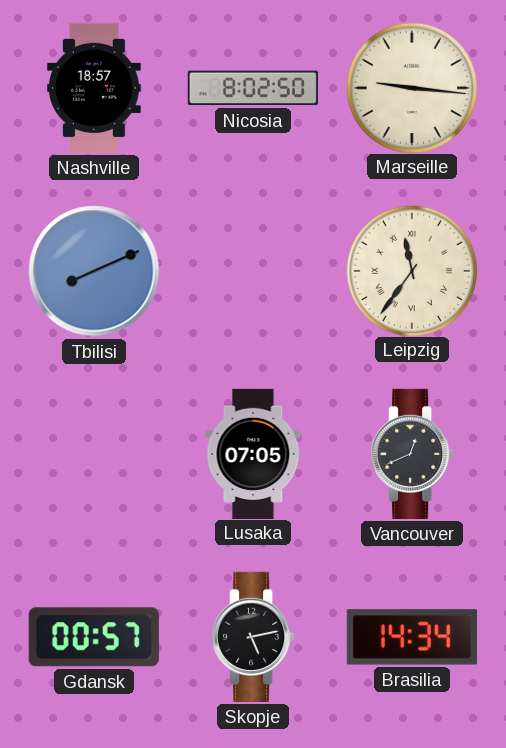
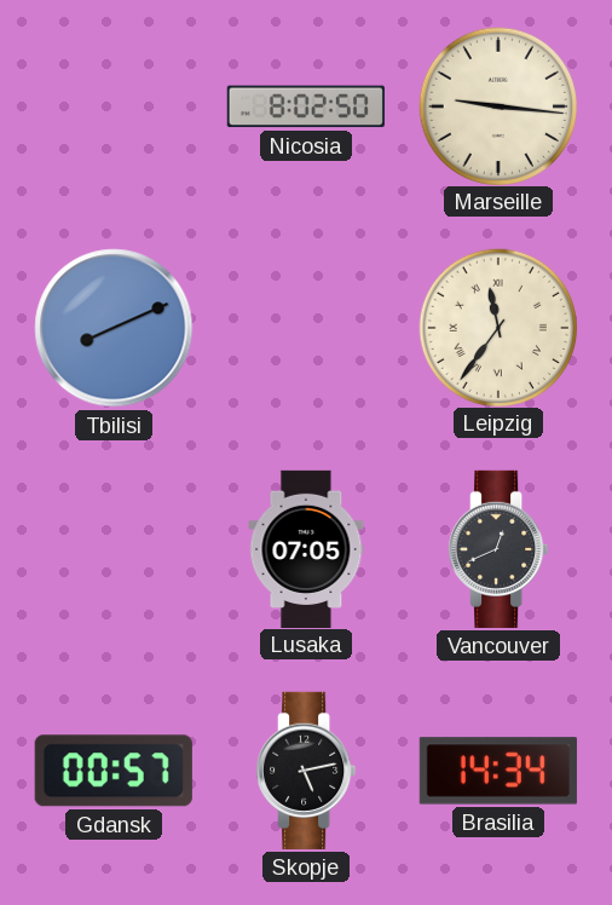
Nashville: 18:57 -> none (94, 88)
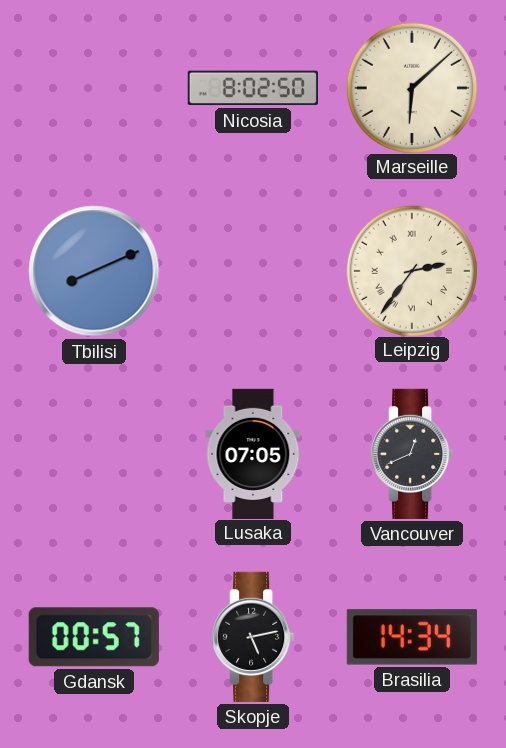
Marseille: 9:16 -> 6:08 (411, 87)
Leipzig: 11:36 -> 2:36 (411, 270)
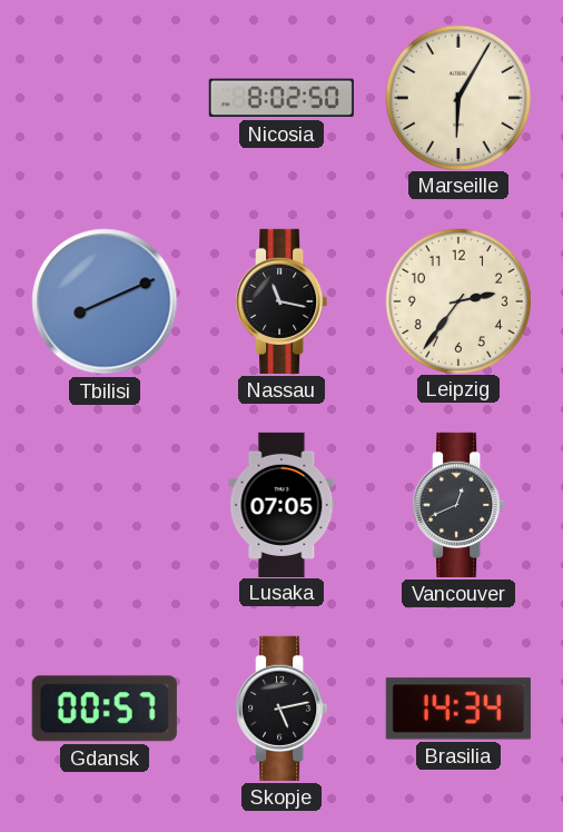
Marseille: 6:08 -> 6:05 (457, 97)
Nassau: none -> 11:17 (281, 301)
Leipzig numerals: Roman -> Arabic (457, 300)
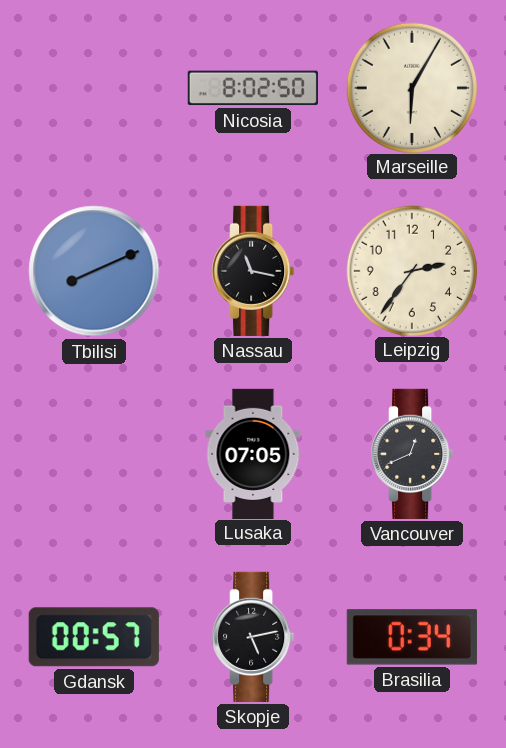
Brasilia: 14:34 -> 0:34 (412, 637)
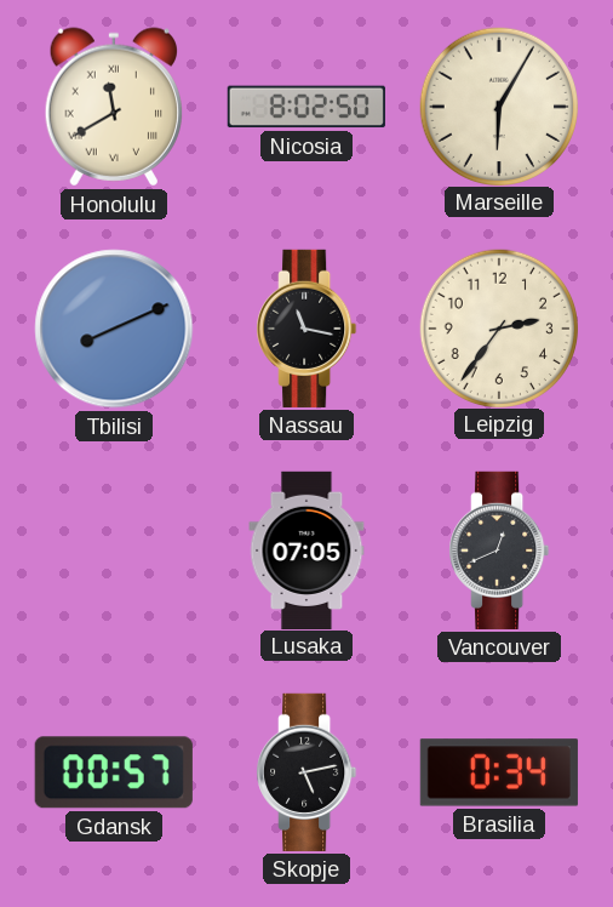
Honolulu: none -> 11:40 (113, 107)
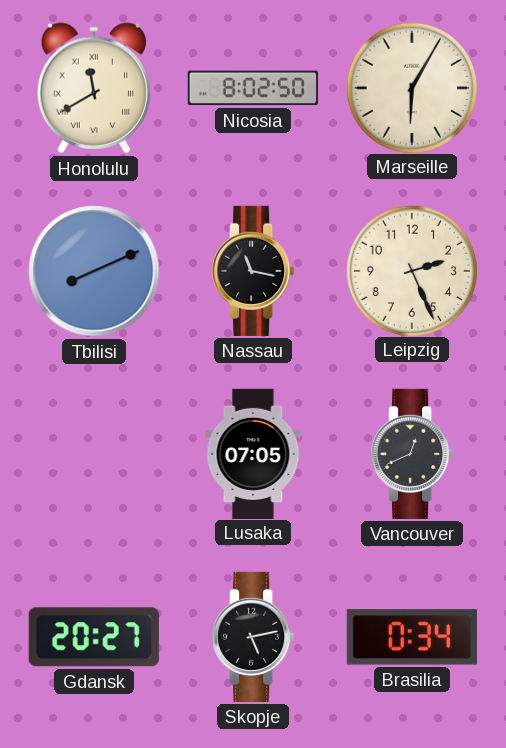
Leipzig: 2:36 -> 2:26 (411, 270)
Gdansk: 00:57 -> 20:27 (94, 637)
